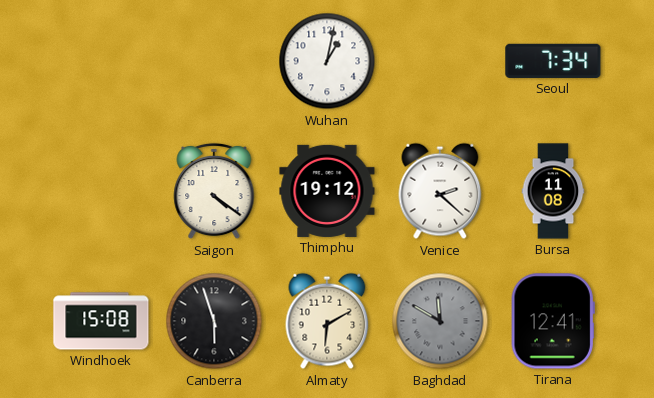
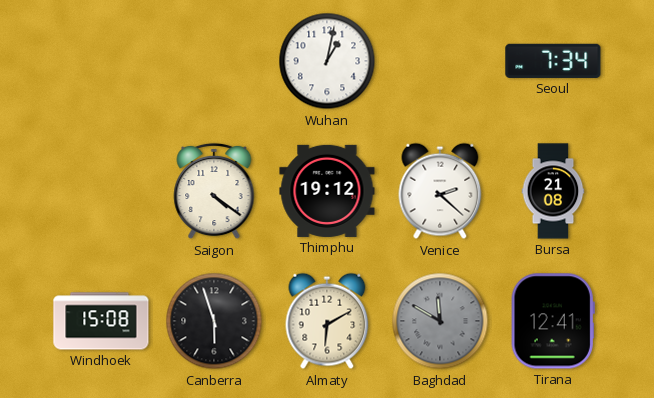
Bursa: 11:08 -> 21:08 (553, 191)
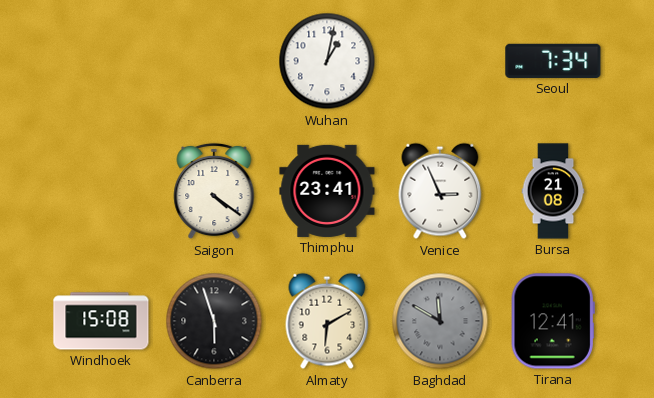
Thimphu: 19:12 -> 23:41 (327, 191)
Venice: 2:22 -> 2:56 (440, 191)
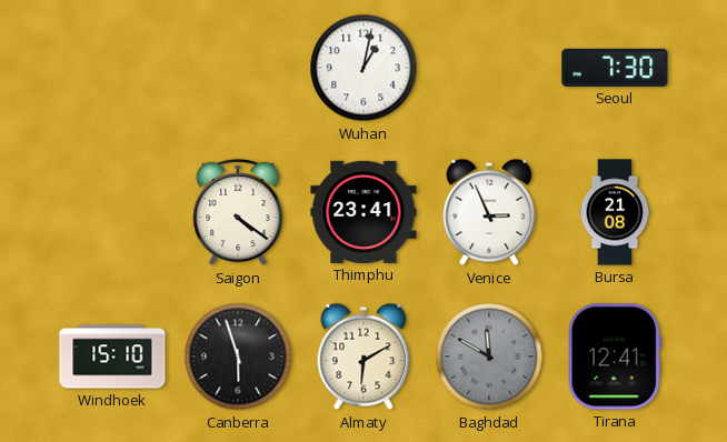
Seoul: 7:34 -> 7:30 (615, 68)
Windhoek: 15:08 -> 15:10 (112, 356)
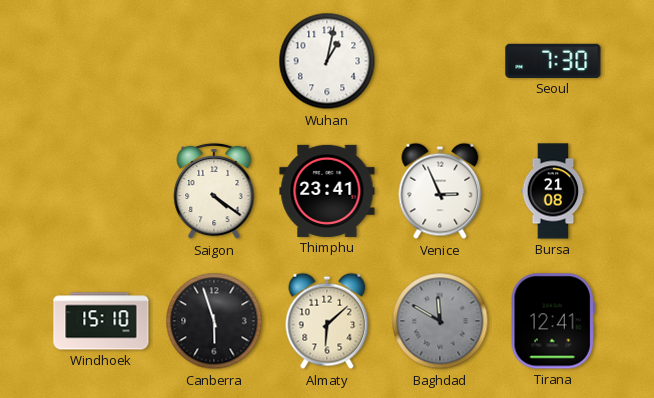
Almaty: 6:10 -> 6:08 (327, 321)
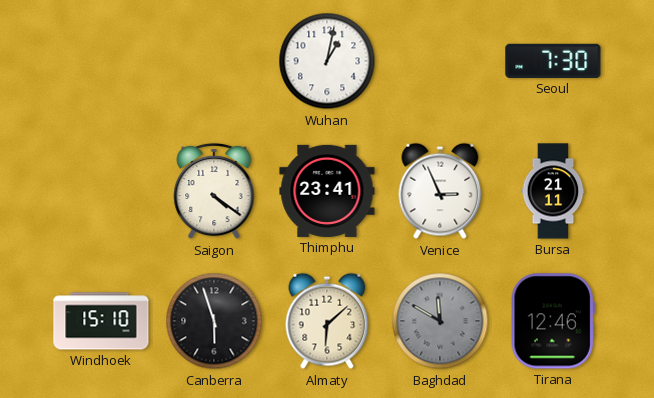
Bursa: 21:08 -> 21:11 (553, 191)
Tirana: 12:41 -> 12:46 (553, 321)
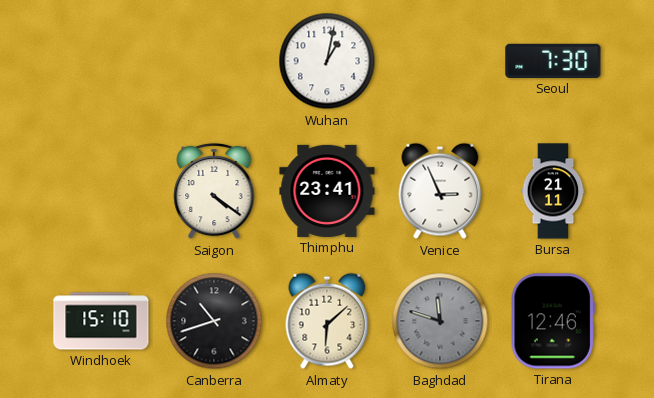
Canberra: 5:57 -> 10:42 (214, 321)
Baghdad: 11:50 -> 11:48 (440, 321)
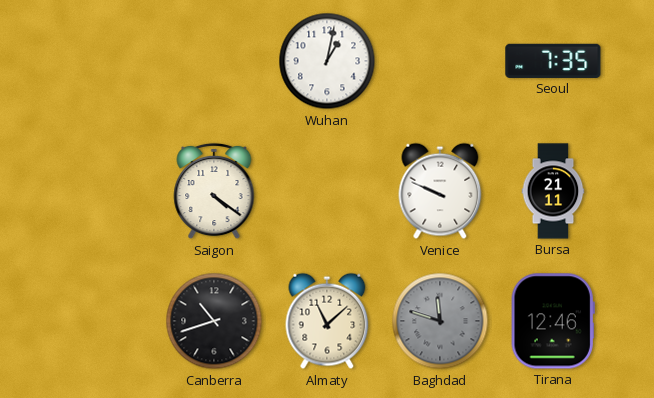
Seoul: 7:30 -> 7:35 (553, 61)
Thimphu: 23:41 -> none (327, 191)
Venice: 2:56 -> 9:49 (440, 191)
Windhoek: 15:10 -> none (101, 321)
Almaty: 6:08 -> 11:08 (327, 321)
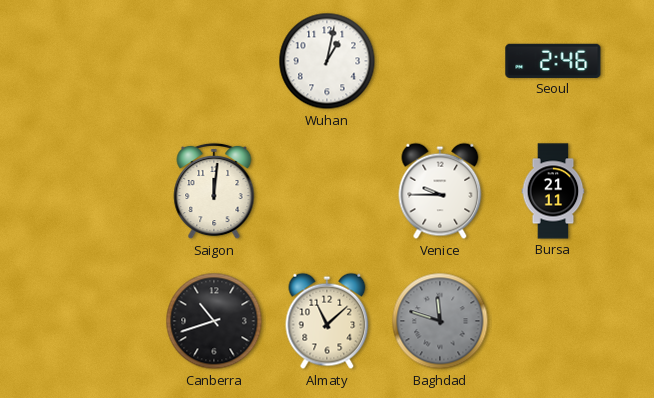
Seoul: 7:35 -> 2:46 (553, 61)
Saigon: 4:21 -> 12:01 (214, 191)
Venice: 9:49 -> 9:45 (440, 191)
Tirana: 12:46 -> none (553, 321)
